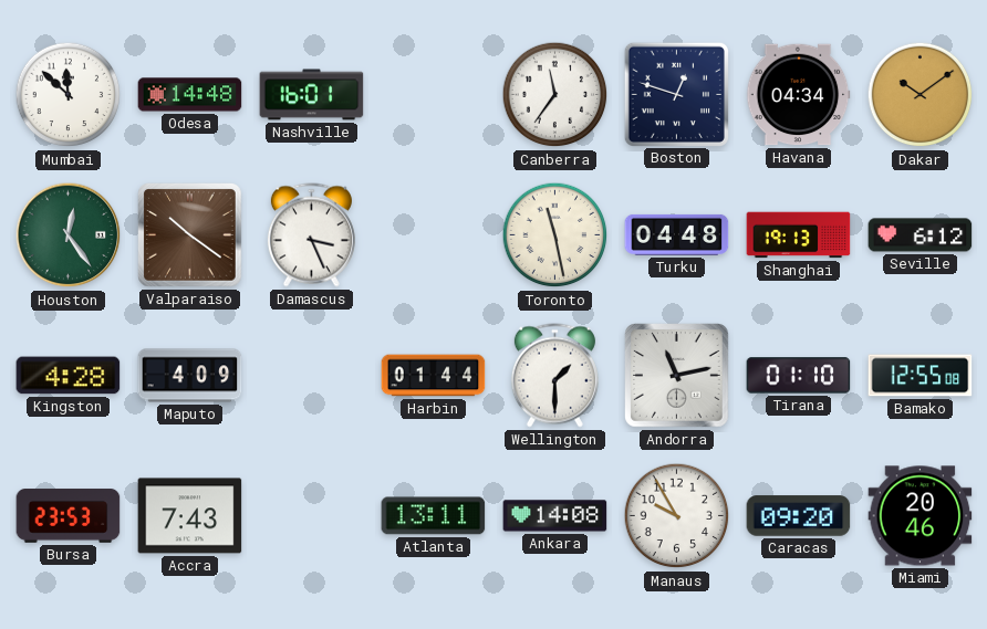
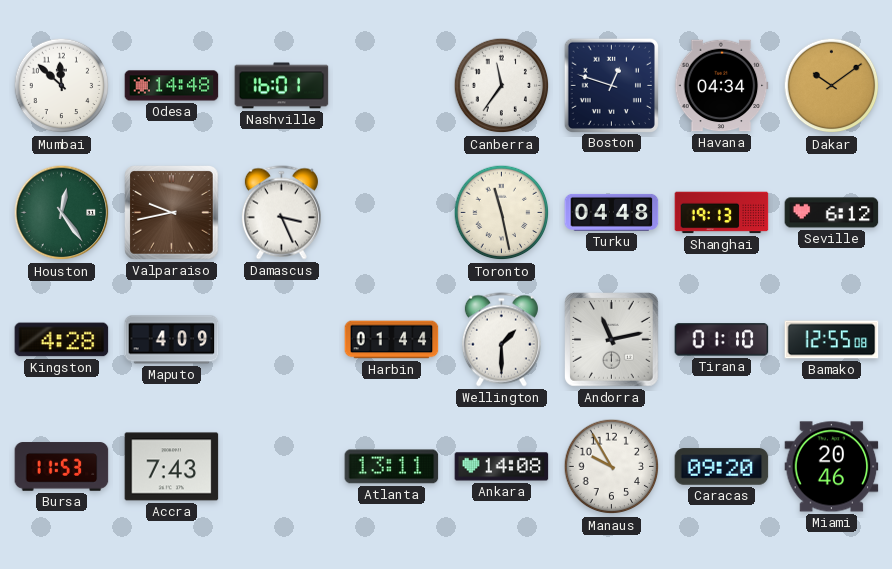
Valparaiso: 10:21 -> 9:43 (172, 213)
Bursa: 23:53 -> 11:53 (62, 467)
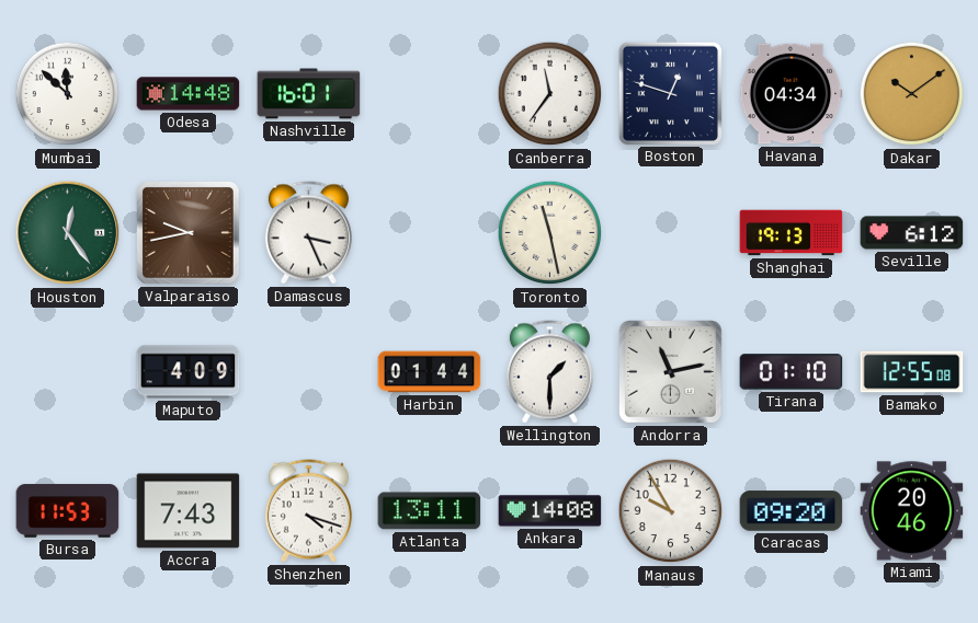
Turku: 04:48 -> none (612, 212)
Kingston: 4:28 -> none (62, 340)
Shenzhen: none -> 4:18 (308, 511)
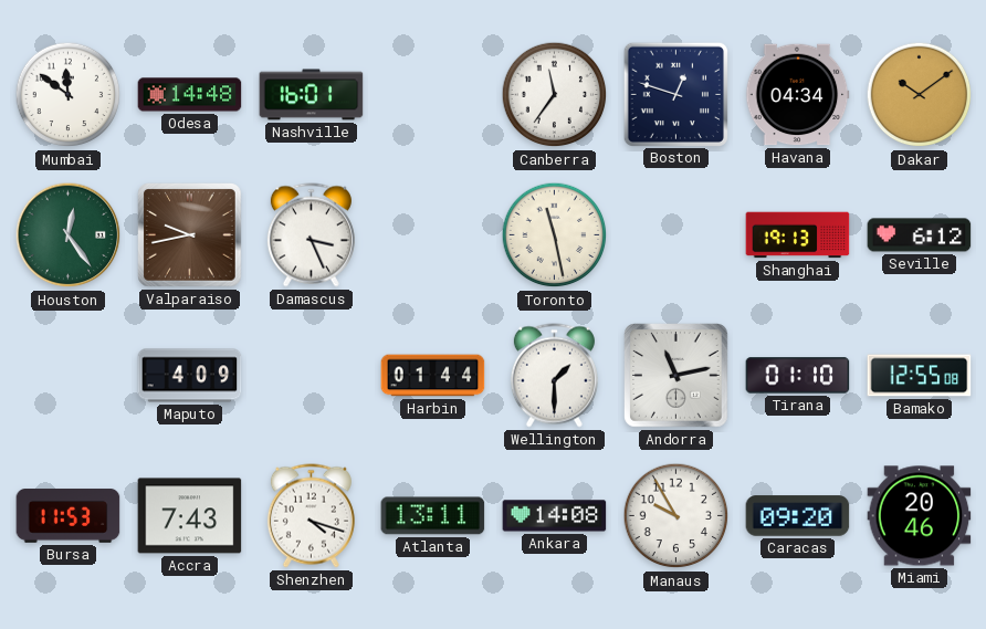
Mumbai: 11:52 -> 11:51 (69, 95)
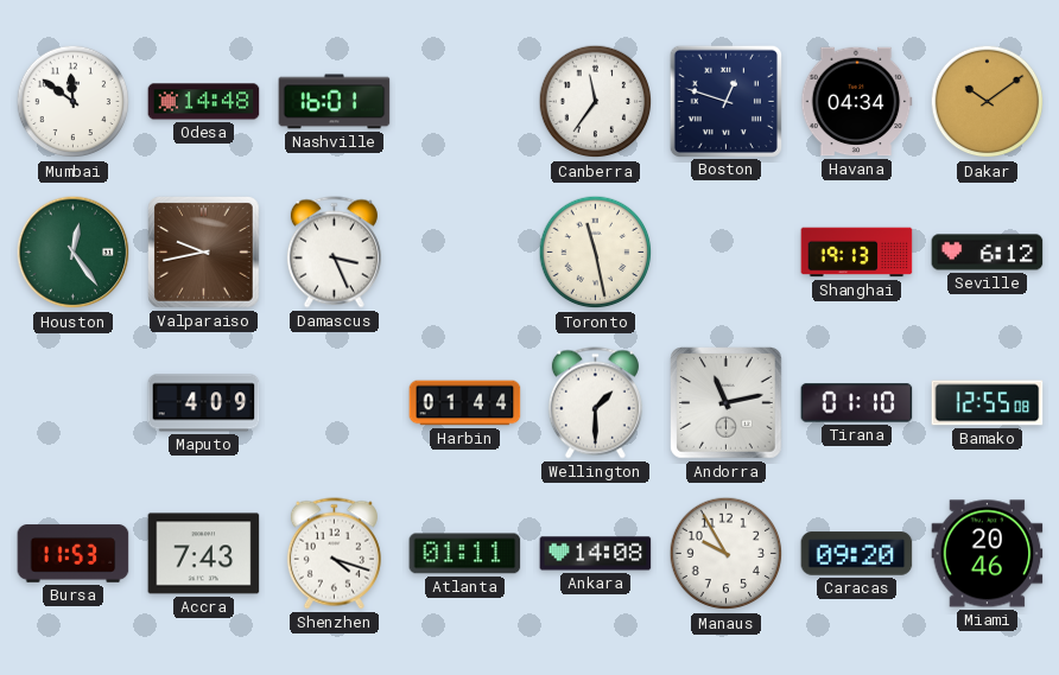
Atlanta: 13:11 -> 01:11 (465, 554)
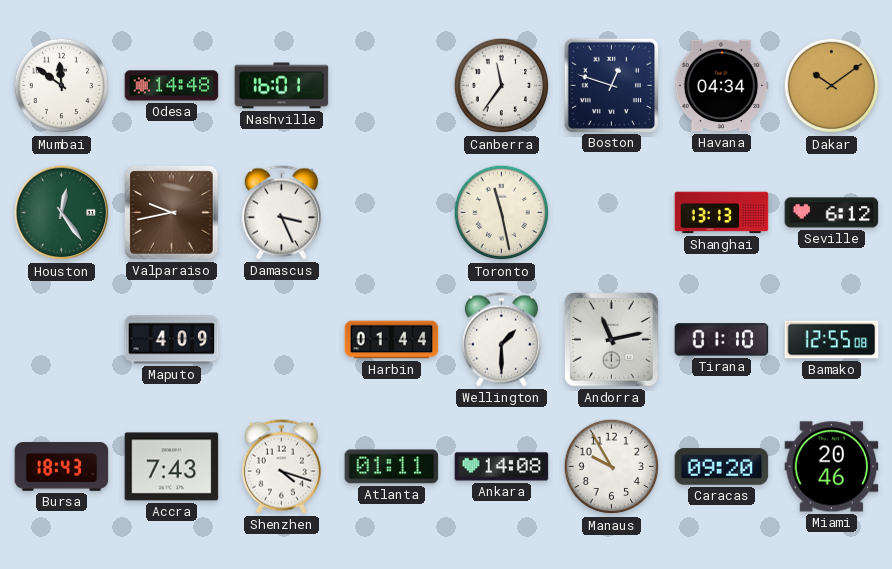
Shanghai: 19:13 -> 13:13 (722, 213)
Bursa: 11:53 -> 18:43 (62, 467)
